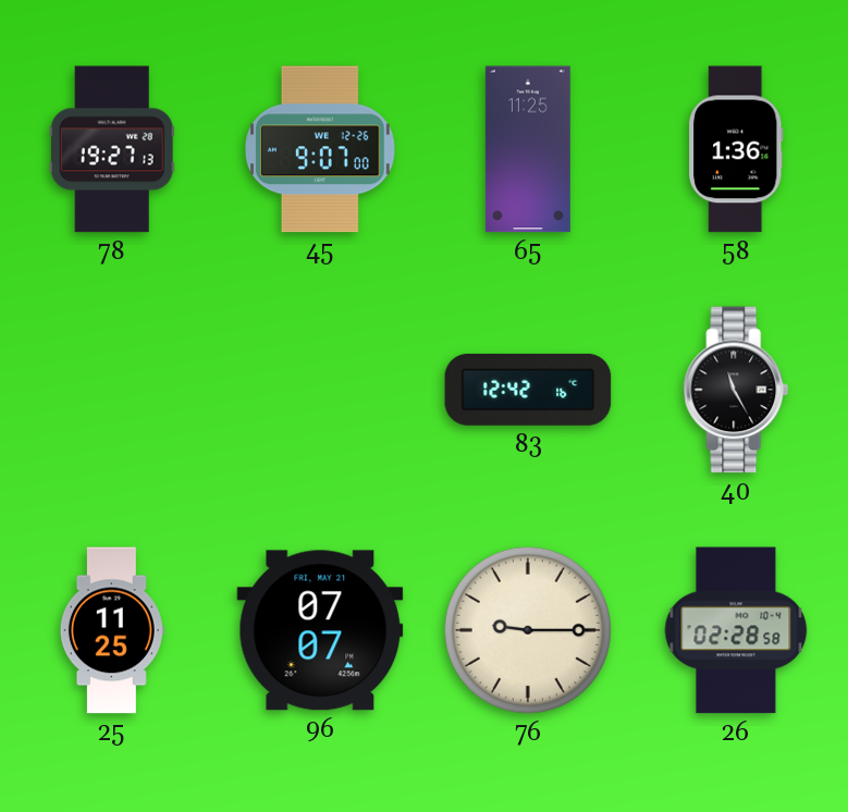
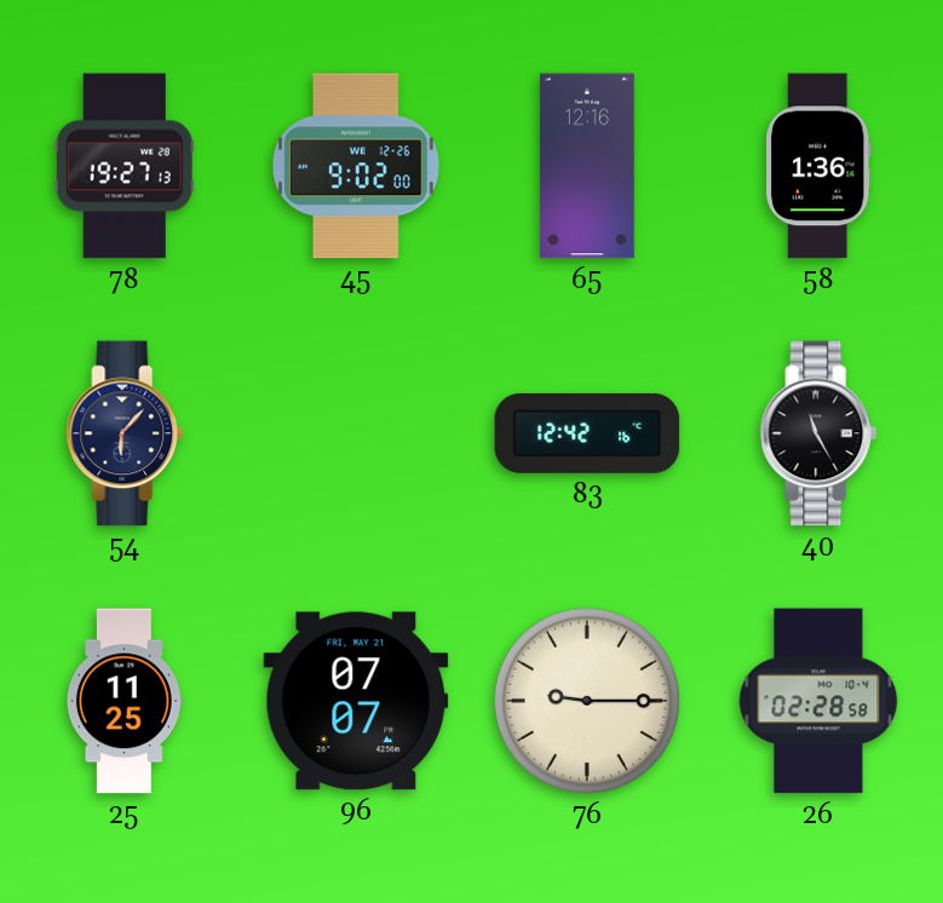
45: 9:07 -> 9:02 (356, 166)
65: 11:25 -> 12:16 (587, 166)
54: none -> 6:07 (125, 433)
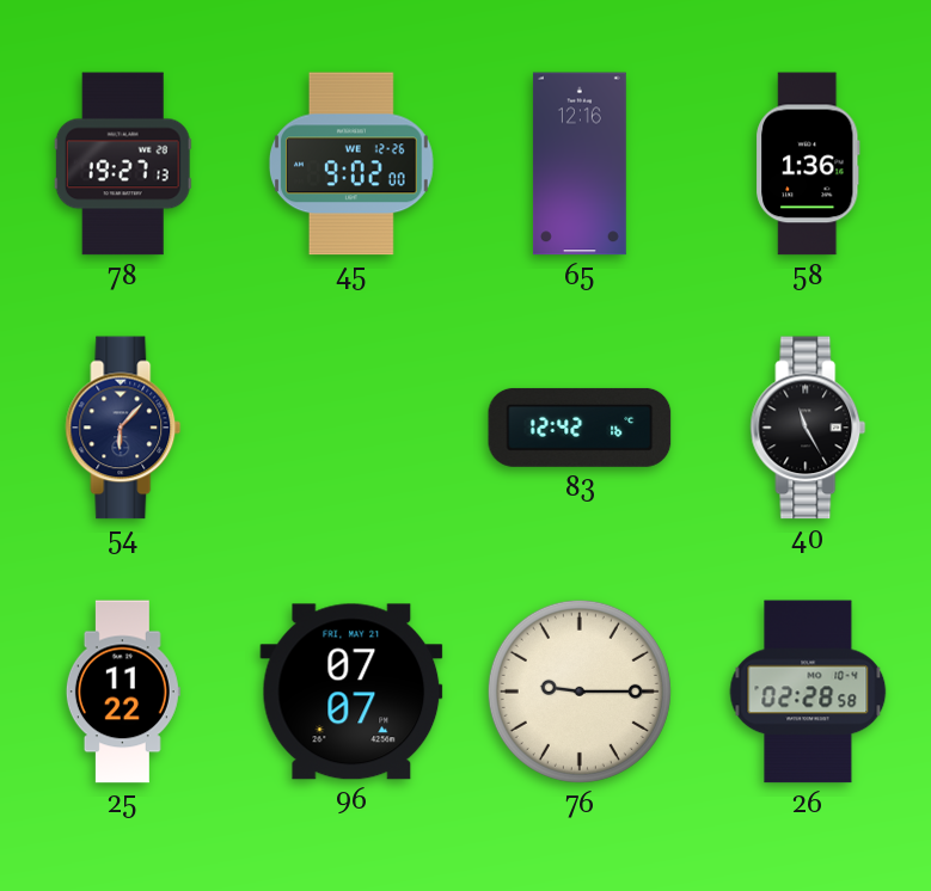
25: 11:25 -> 11:22 (123, 692)
